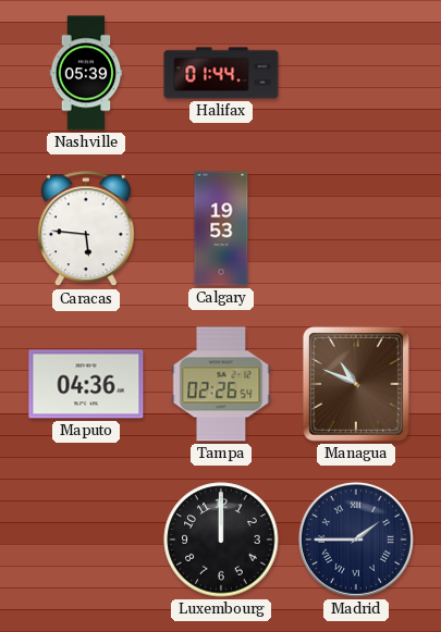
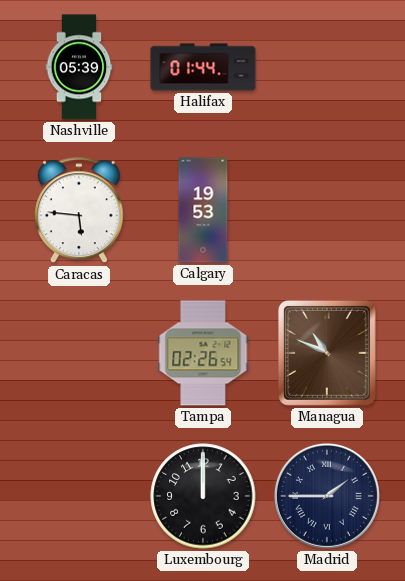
Maputo: 04:36 -> none (86, 384)
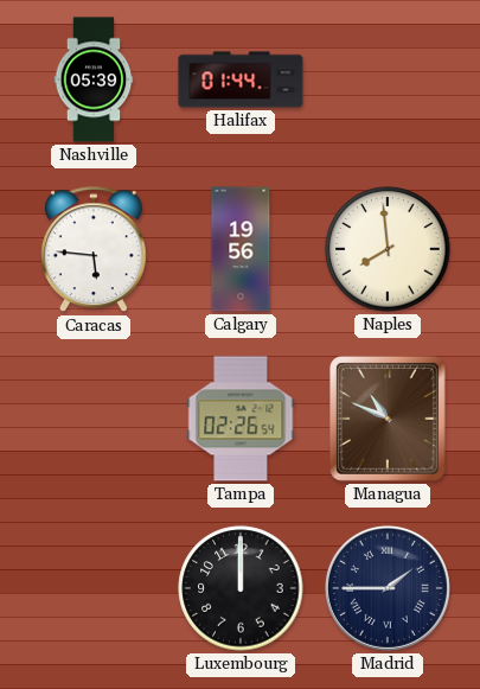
Calgary: 19:53 -> 19:56 (241, 249)
Naples: none -> 7:59 (388, 249)
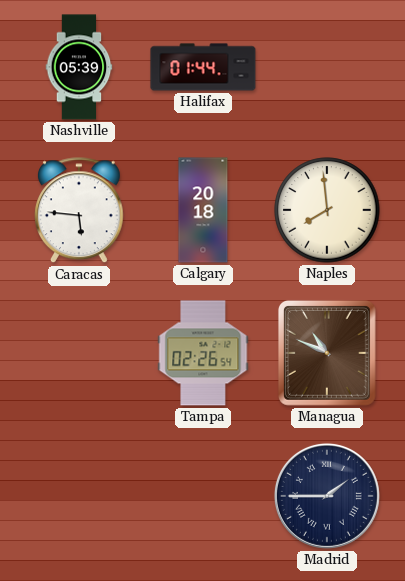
Calgary: 19:56 -> 20:18 (203, 210)
Luxembourg: 12:00 -> none (241, 588)
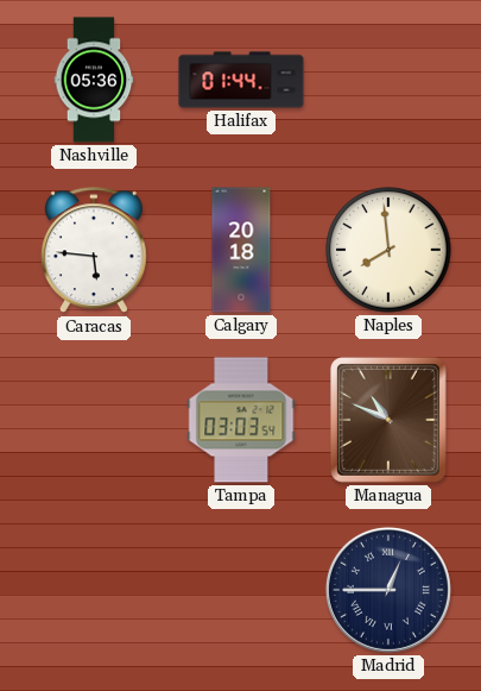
Nashville: 05:39 -> 05:36 (94, 80)
Tampa: 02:26 -> 03:03 (241, 420)
Madrid: 1:45 -> 12:45 (388, 590)
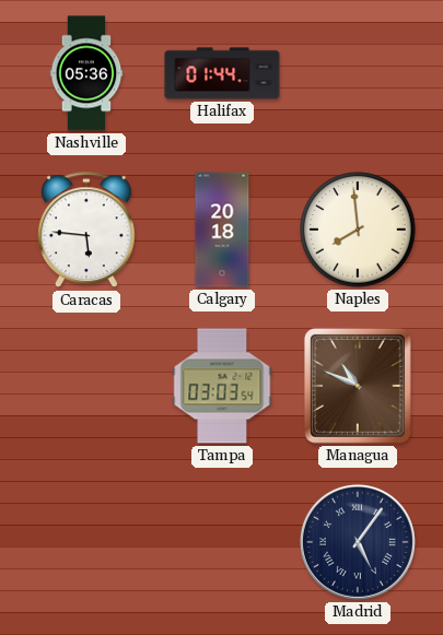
Madrid: 12:45 -> 5:06 (358, 542)
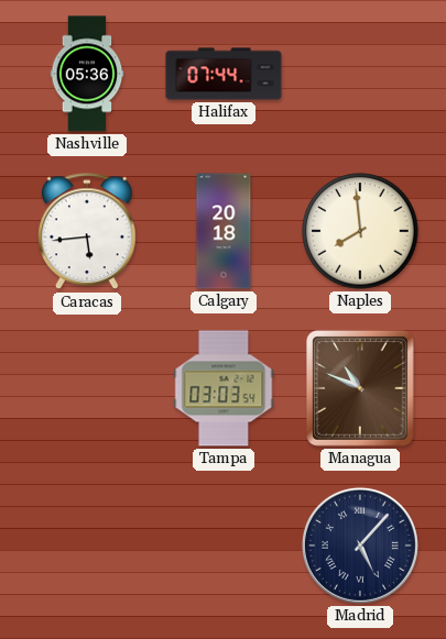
Halifax: 01:44 -> 07:44 (224, 74)
Caracas: 5:46 -> 5:44 (87, 232)
Madrid: 5:06 -> 5:07 (360, 546)
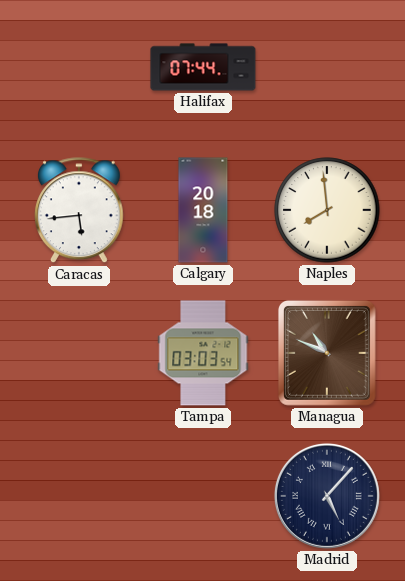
Nashville: 05:36 -> none (87, 74)
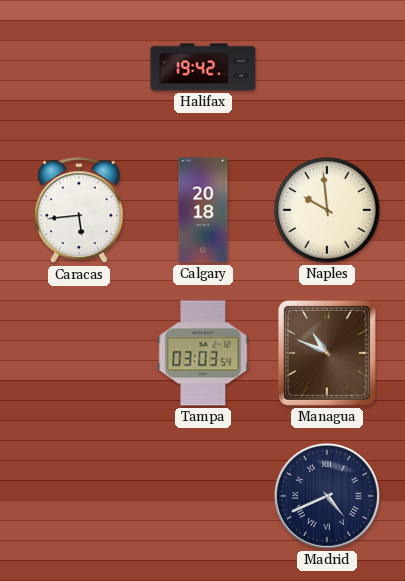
Halifax: 07:44 -> 19:42 (203, 67)
Naples: 7:59 -> 9:59 (327, 210)
Madrid: 5:07 -> 4:41 (327, 496)
